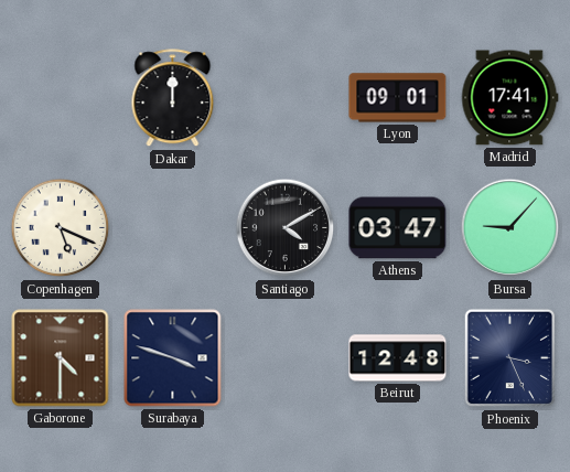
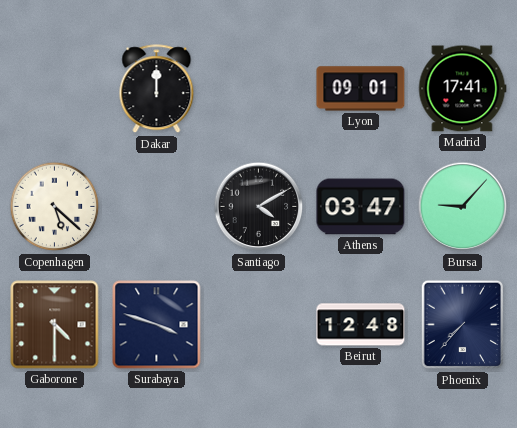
Copenhagen: 5:19 -> 5:22 (55, 207)
Phoenix: 3:26 -> 7:37 (463, 325)
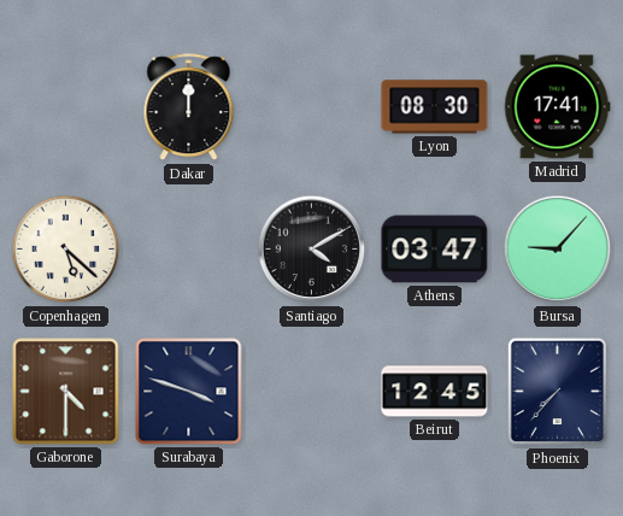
Lyon: 09:01 -> 08:30 (435, 107)
Beirut: 12:48 -> 12:45 (435, 392)
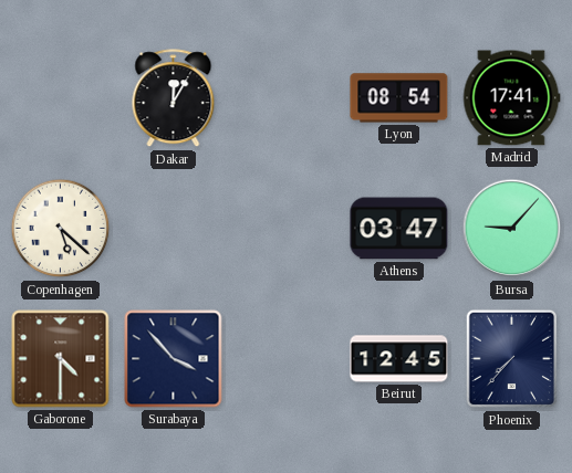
Dakar: 12:00 -> 12:05 (174, 98)
Lyon: 08:30 -> 08:54 (399, 98)
Santiago: 4:10 -> none (312, 250)
Surabaya: 3:48 -> 3:53 (174, 359)
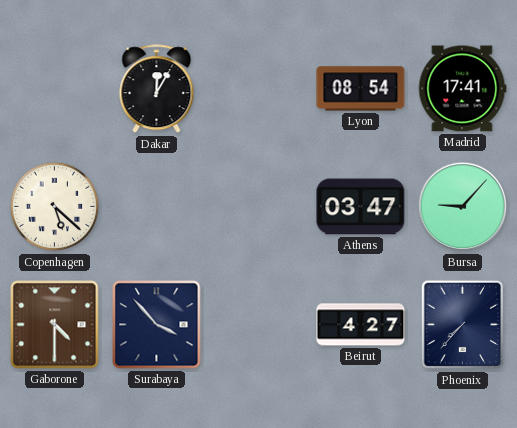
Beirut: 12:45 -> 4:27 (361, 325)
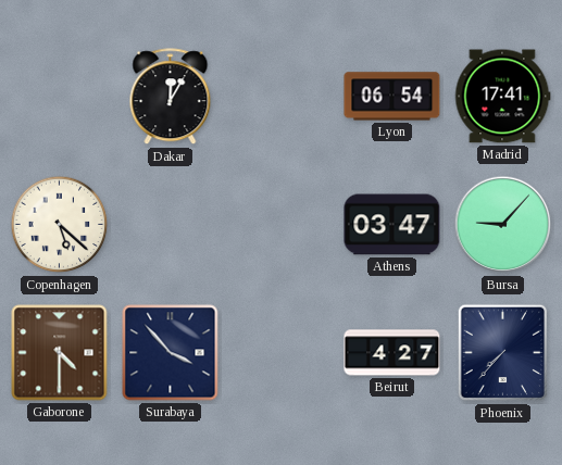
Lyon: 08:54 -> 06:54 (392, 97)
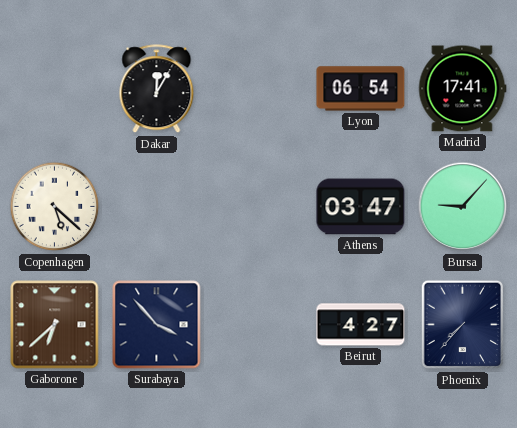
Gaborone: 4:30 -> 6:38 (55, 325)
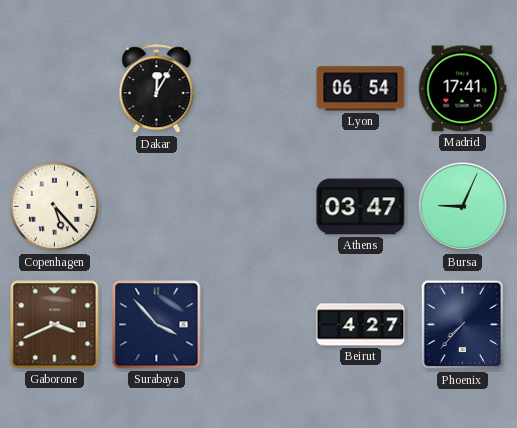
Copenhagen: 5:22 -> 5:23 (55, 207)
Bursa: 9:07 -> 9:04 (463, 207)
Gaborone: 6:38 -> 3:41 (55, 325)
